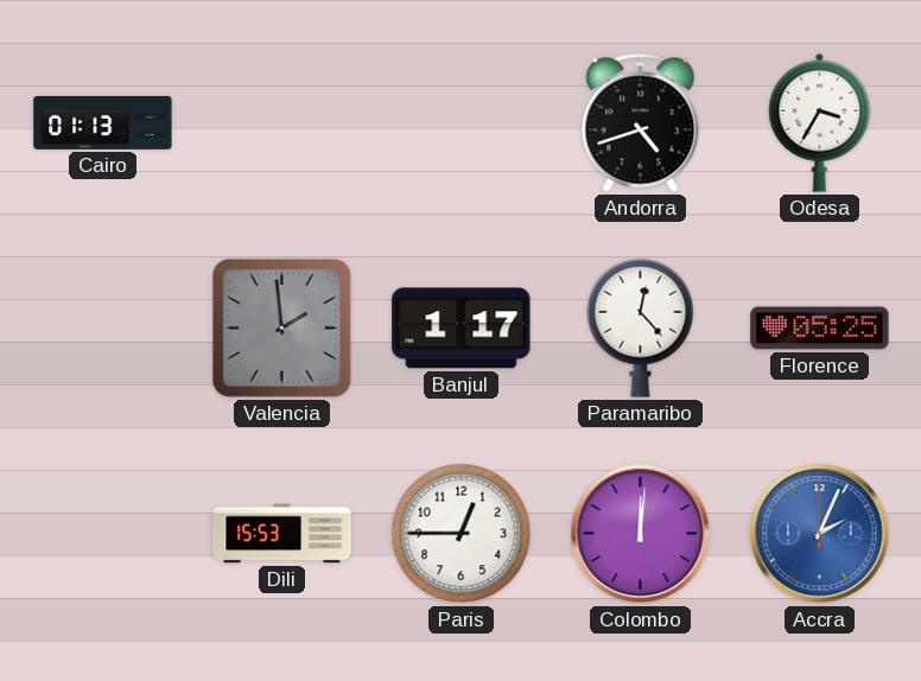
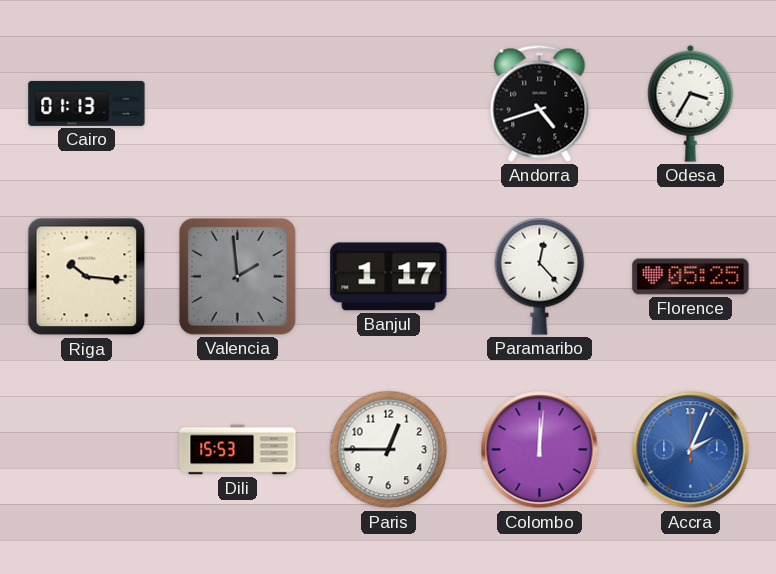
Riga: none -> 10:16 (87, 277)
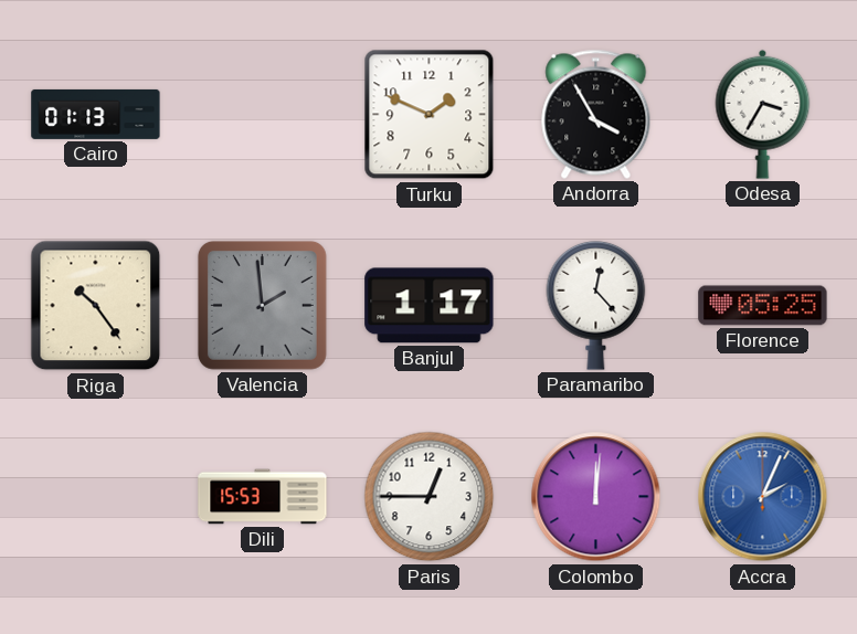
Turku: none -> 1:49 (430, 115)
Andorra: 4:42 -> 3:55 (596, 114)
Riga: 10:16 -> 10:24 (96, 306)
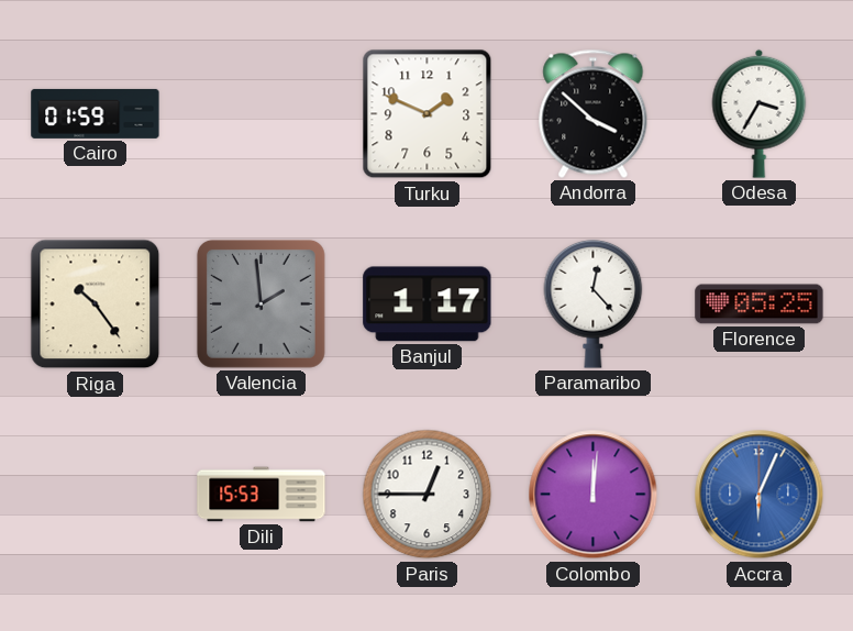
Cairo: 01:13 -> 01:59 (96, 113)
Andorra: 3:55 -> 3:52 (594, 113)
Accra: 2:04 -> 6:04 (760, 495)
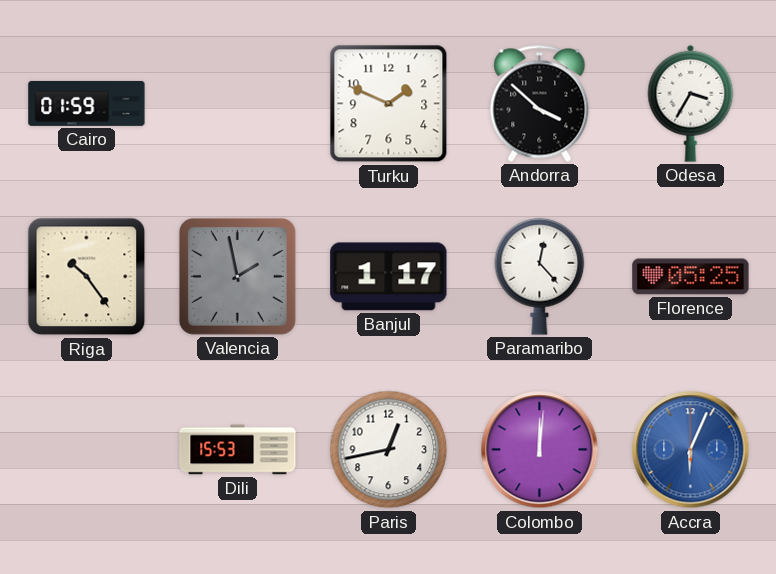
Valencia: 1:59 -> 1:58 (237, 276)
Paris: 12:45 -> 12:43 (389, 450)
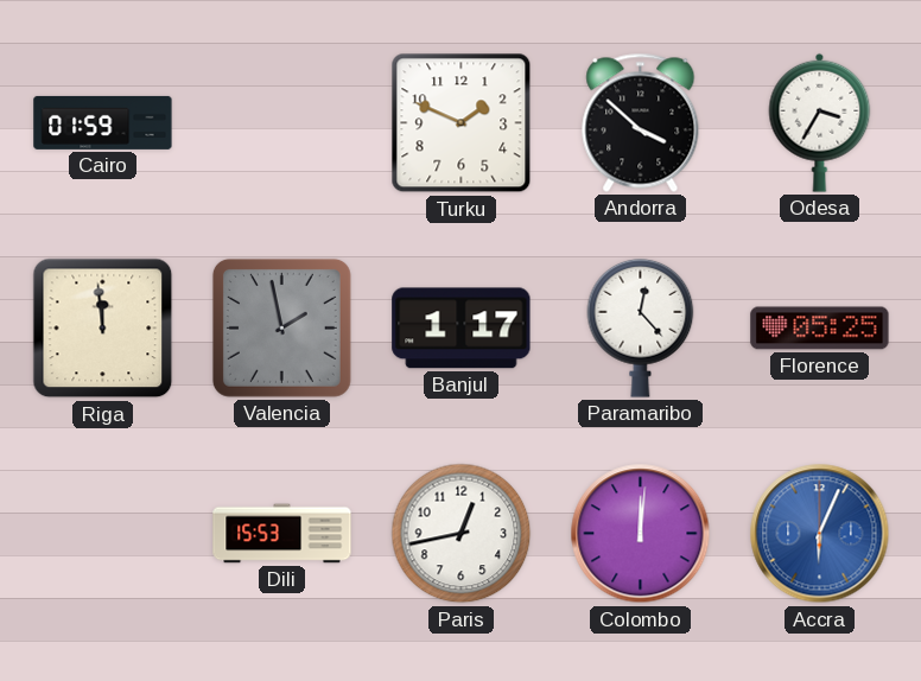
Riga: 10:24 -> 11:59 (103, 329)
